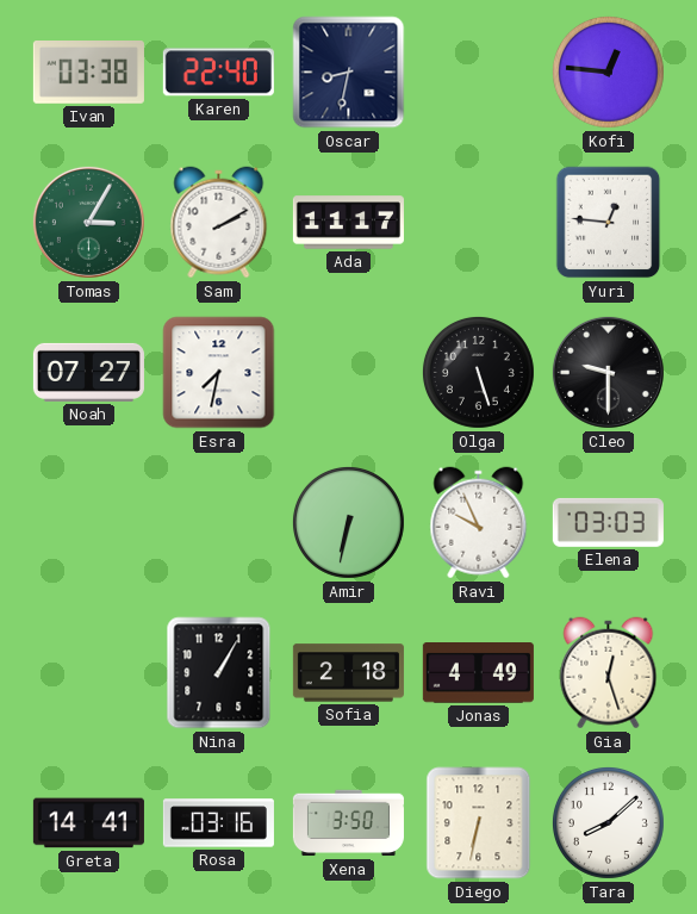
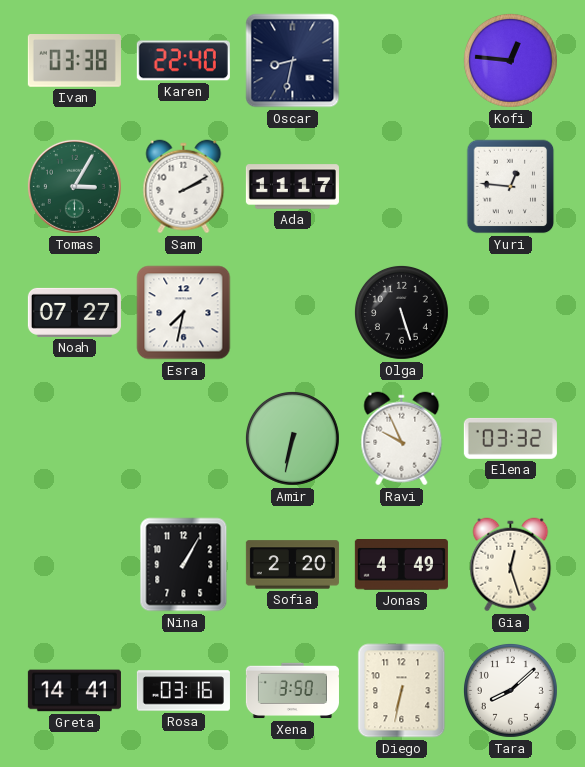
Cleo: 9:30 -> none (608, 372)
Elena: 03:03 -> 03:32 (510, 438)
Sofia: 2:18 -> 2:20 (292, 565)
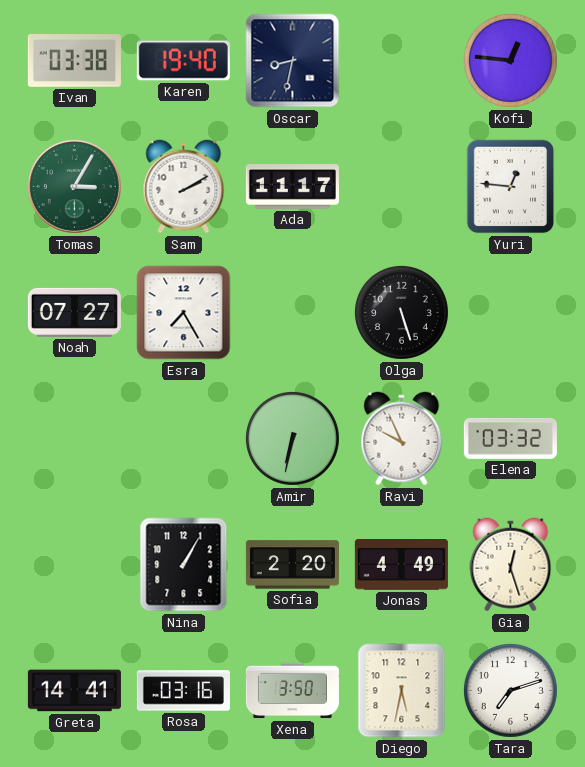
Karen: 22:40 -> 19:40 (183, 61)
Esra: 7:32 -> 7:25 (184, 313)
Diego: 6:32 -> 5:32 (402, 691)
Tara: 8:08 -> 7:12 (510, 690)
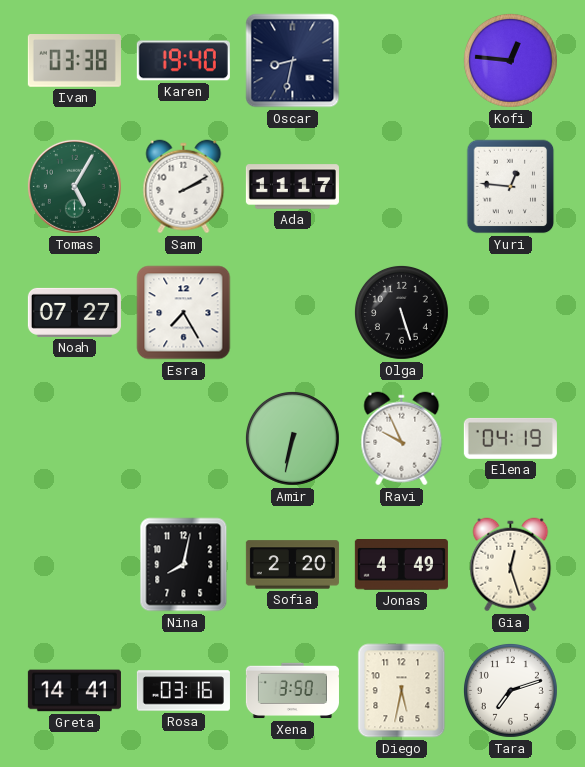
Tomas: 3:05 -> 5:05 (74, 186)
Elena: 03:32 -> 04:19 (510, 438)
Nina: 1:05 -> 8:02 (184, 565)
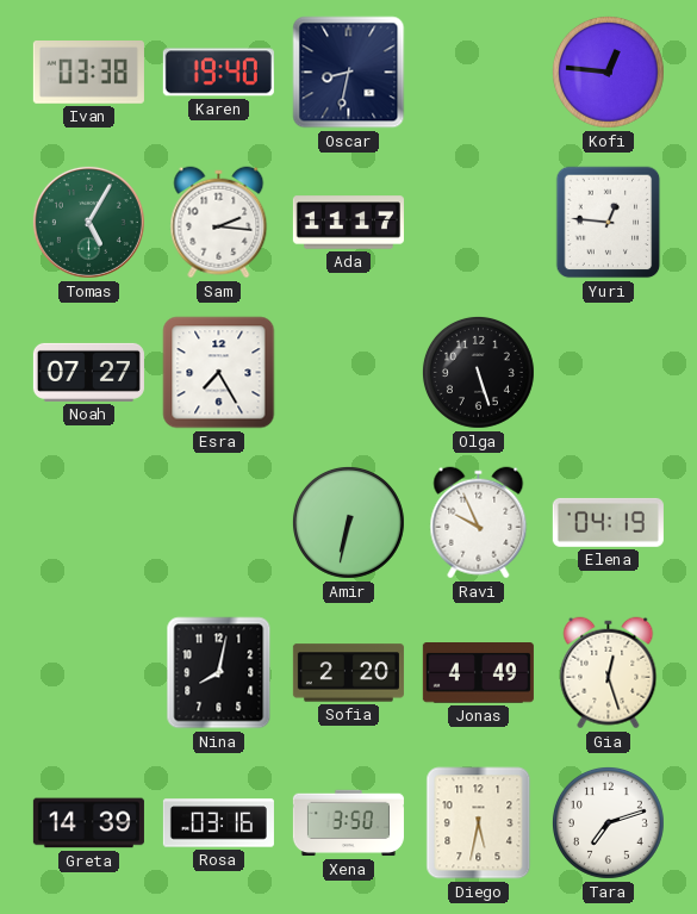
Sam: 2:10 -> 2:16 (219, 223)
Greta: 14:41 -> 14:39 (88, 823)
